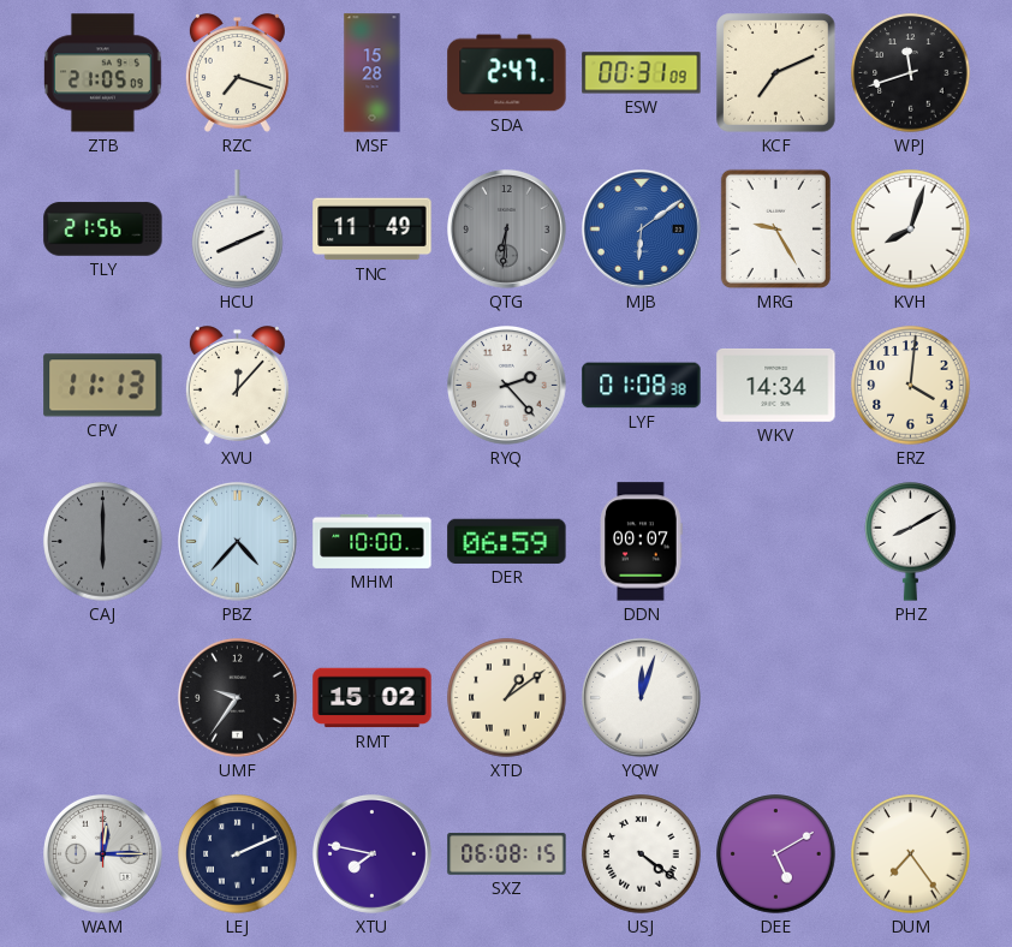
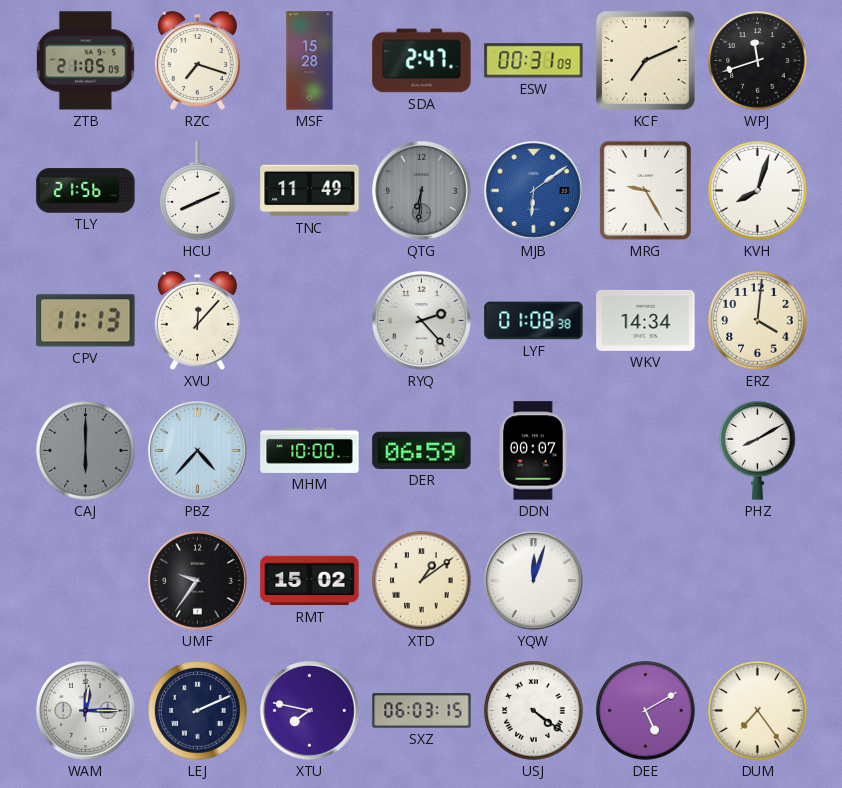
SXZ: 06:08 -> 06:03 (422, 711)
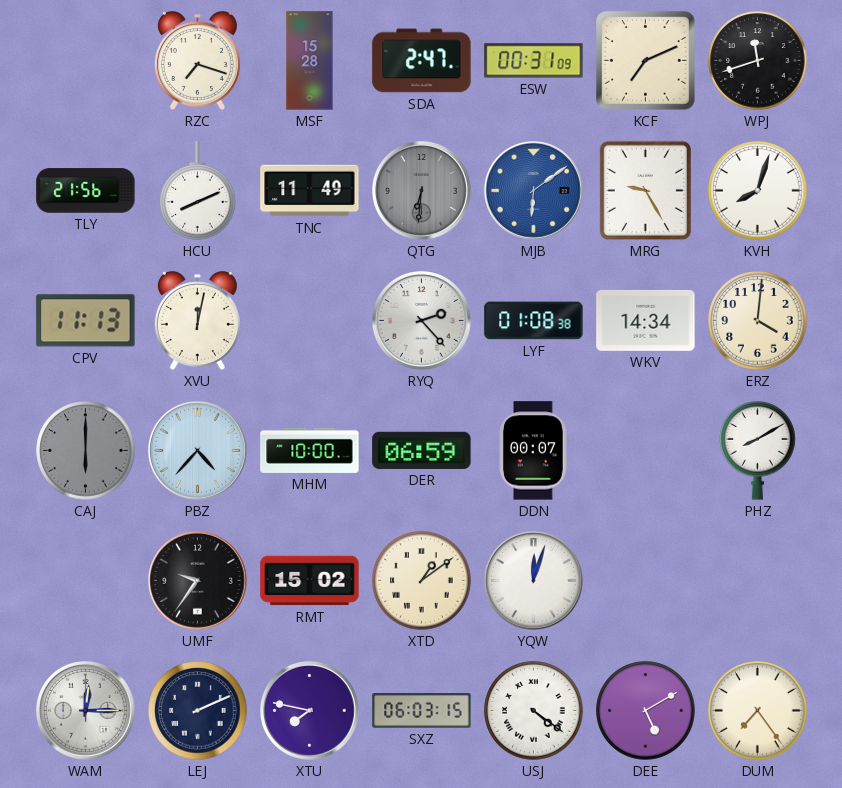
ZTB: 21:05 -> none (86, 61)
XVU: 12:07 -> 12:02 (197, 321)
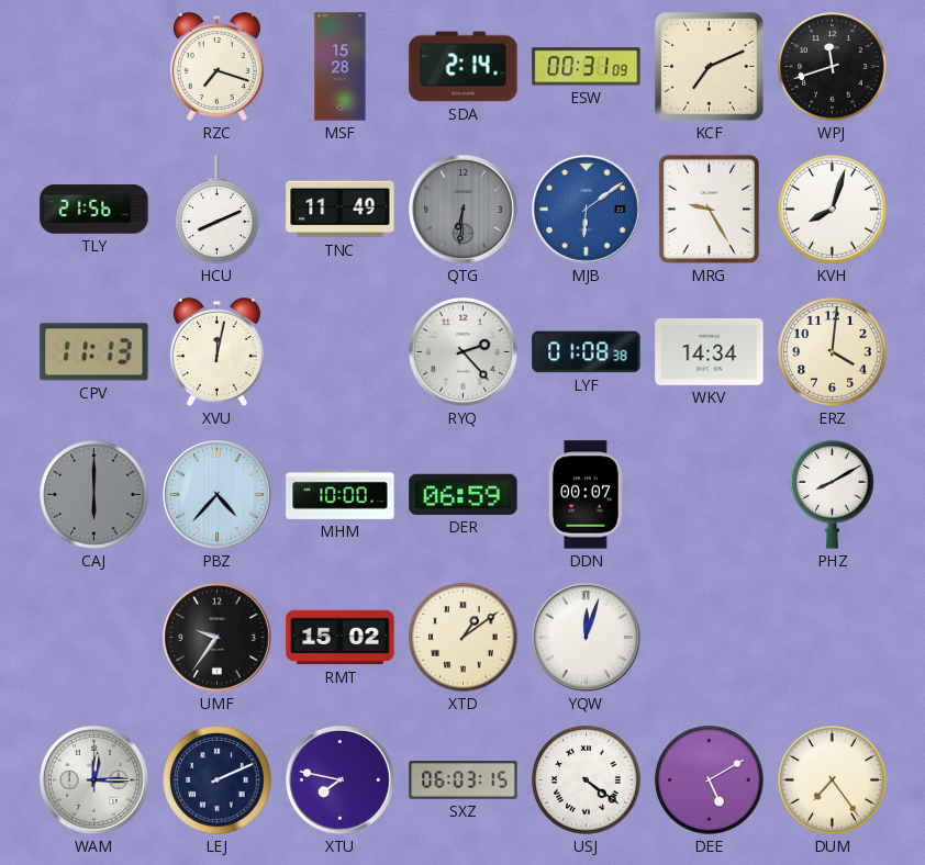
SDA: 2:47 -> 2:14 (464, 67)
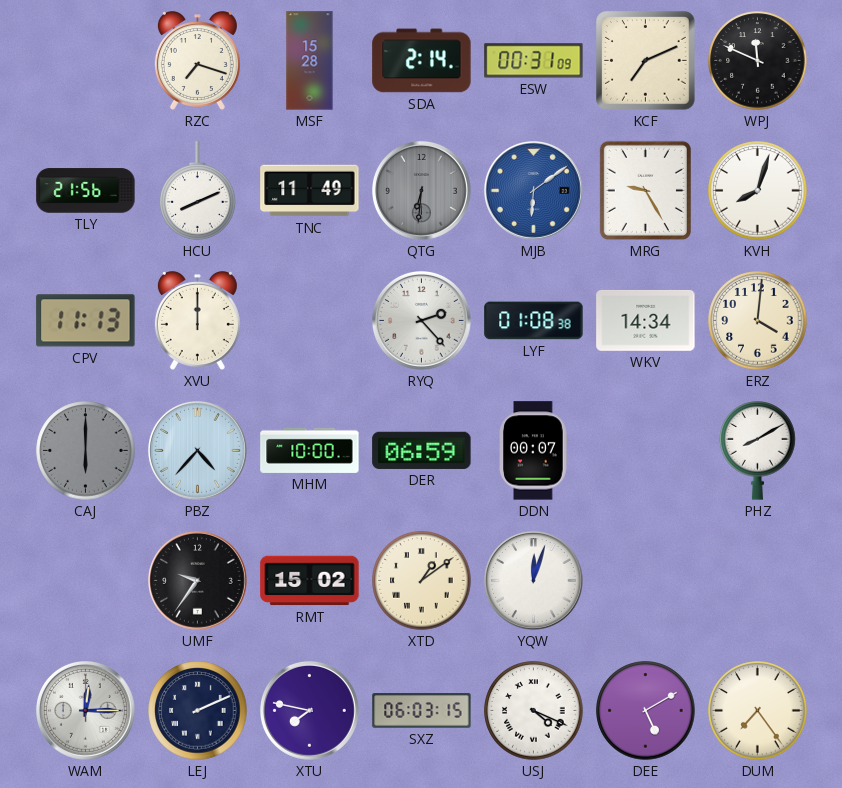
WPJ: 11:42 -> 11:49 (758, 61)
XVU: 12:02 -> 12:00 (197, 321)
USJ: 4:21 -> 4:19 (534, 711)
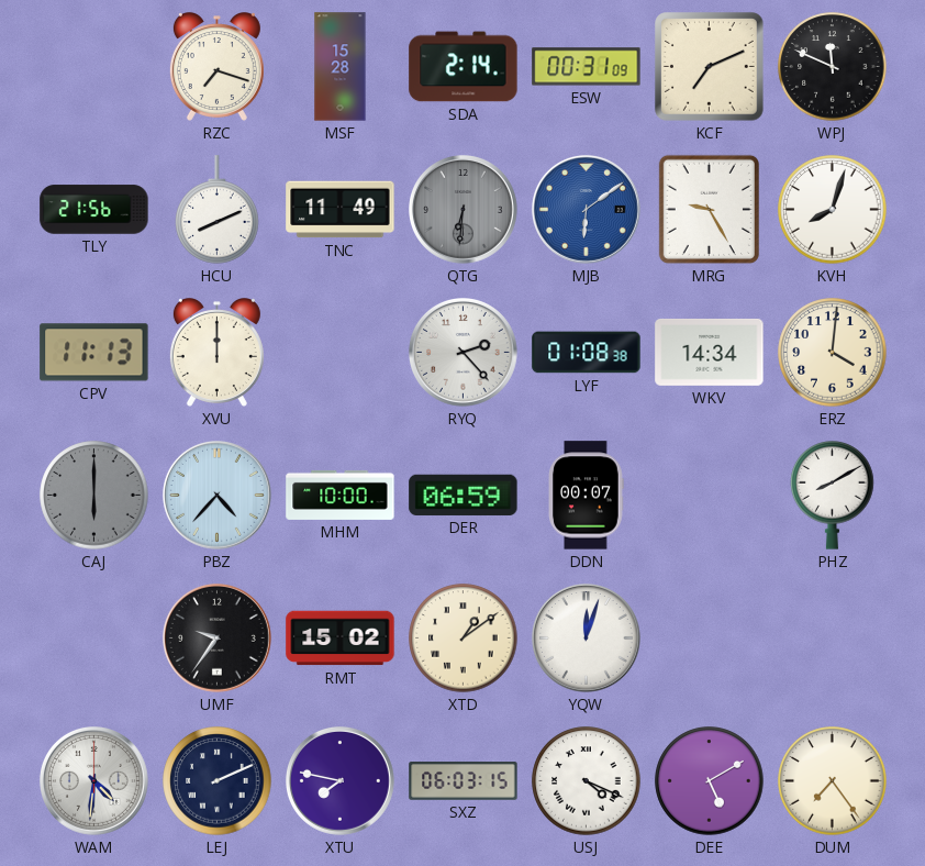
WAM: 12:15 -> 4:31 (94, 781)
